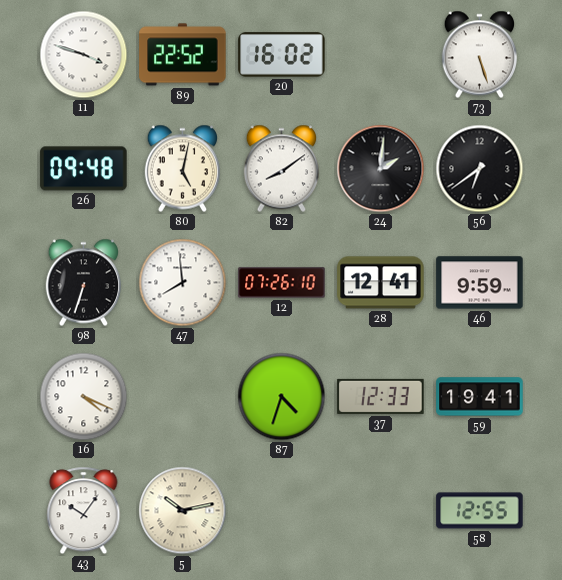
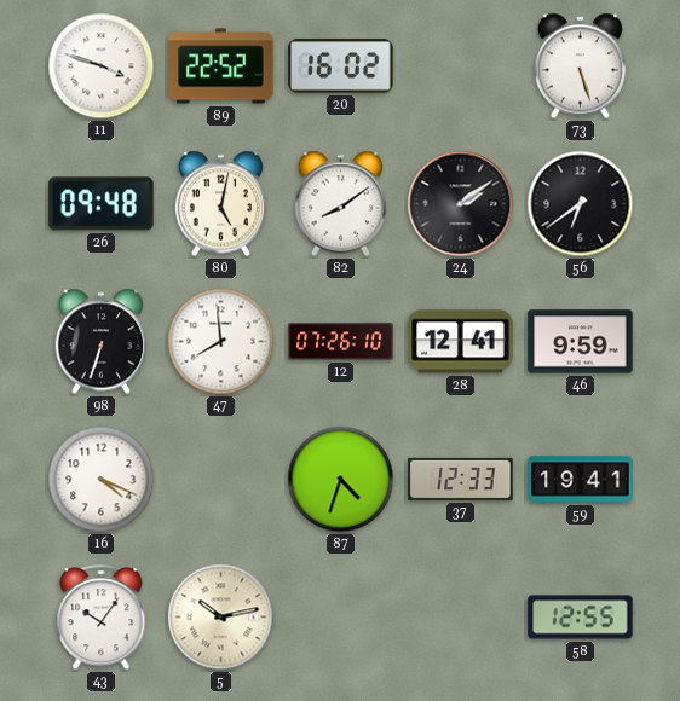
24: 2:01 -> 2:09 (461, 204)
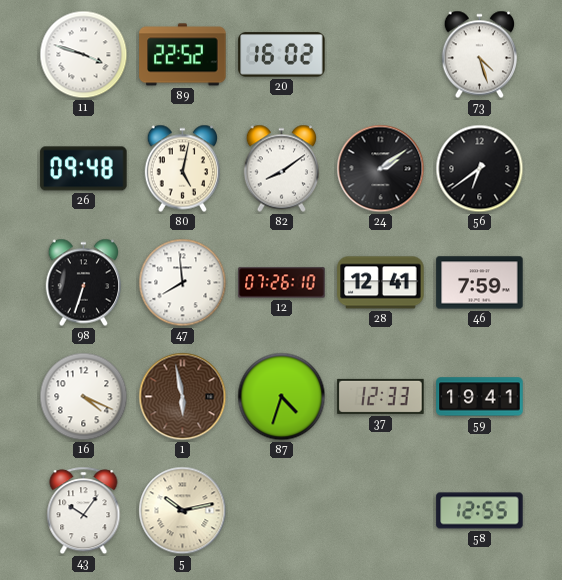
73: 5:27 -> 4:27 (479, 55)
46: 9:59 -> 7:59 (480, 283)
1: none -> 5:58 (183, 397)
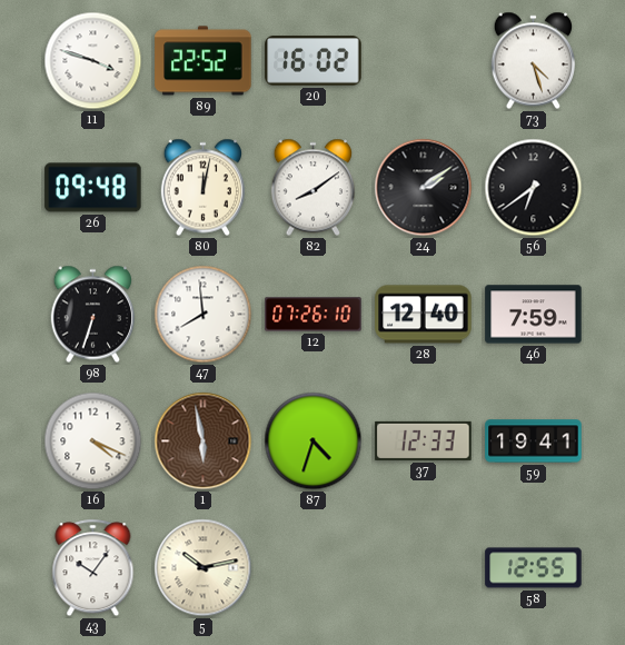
80: 5:02 -> 12:02 (202, 188)
28: 12:41 -> 12:40 (424, 315)
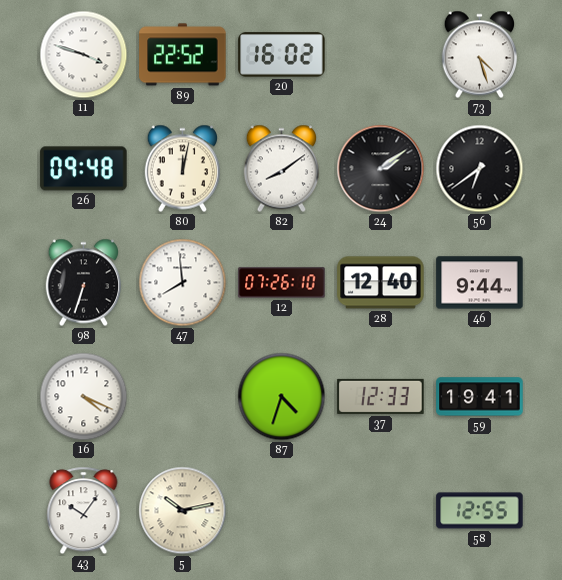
46: 7:59 -> 9:44 (480, 283)
1: 5:58 -> none (204, 441)
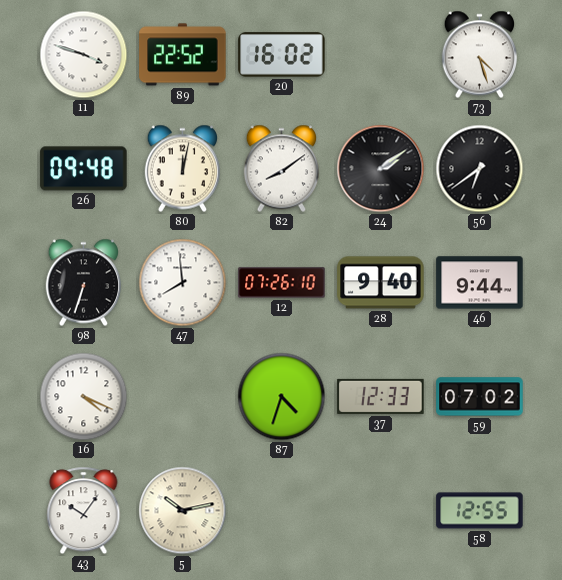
28: 12:40 -> 9:40 (381, 283)
59: 19:41 -> 07:02 (480, 397)
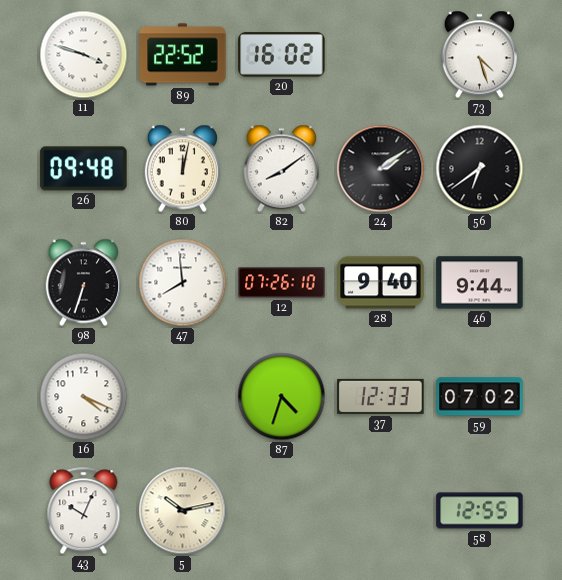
43: 10:06 -> 10:04 (84, 511)
